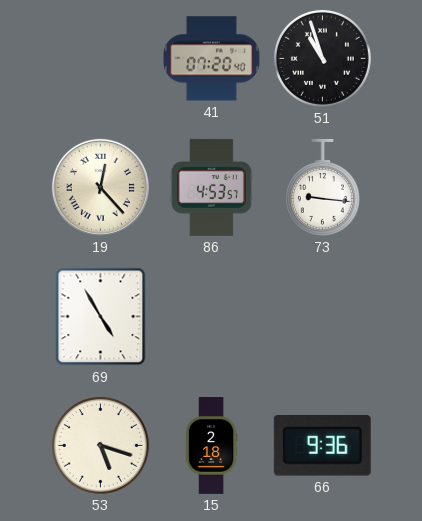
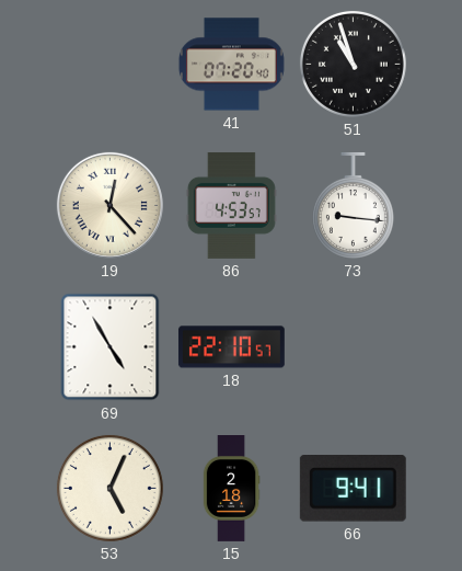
18: none -> 22:10 (231, 347)
53: 5:18 -> 5:04 (109, 488)
66: 9:36 -> 9:41 (353, 489)
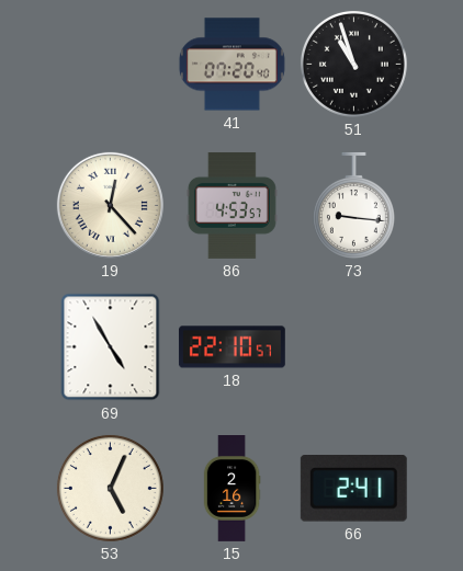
15: 2:18 -> 2:16 (231, 489)
66: 9:41 -> 2:41 (353, 489)
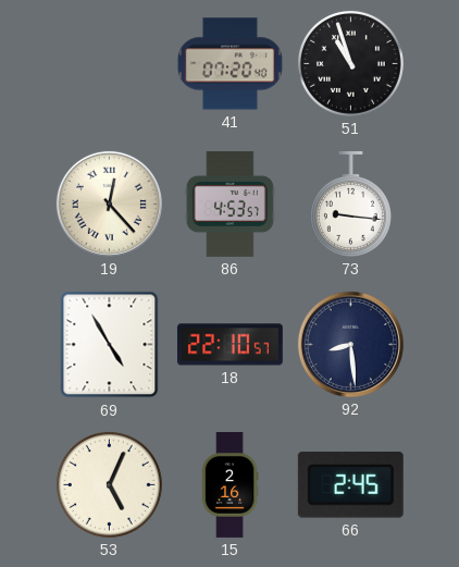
92: none -> 8:29 (350, 344)
66: 2:41 -> 2:45 (350, 485)
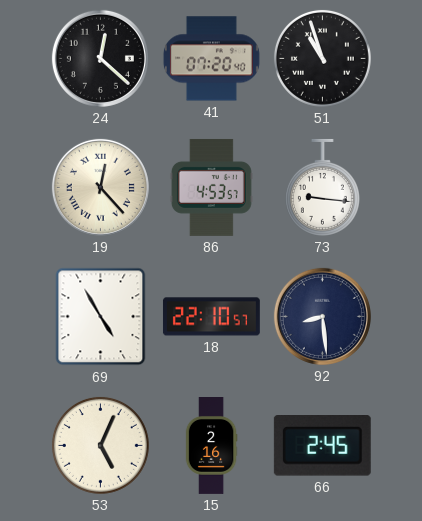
24: none -> 12:22 (100, 58)
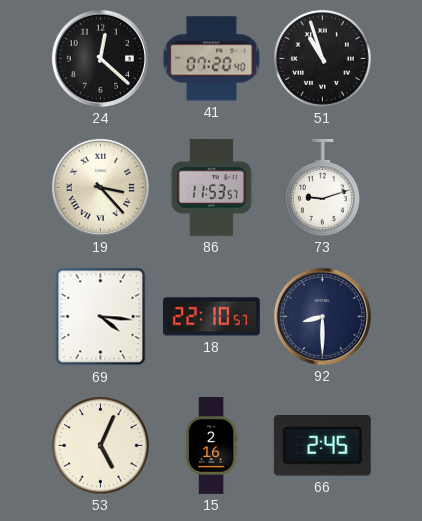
19: 12:23 -> 3:23 (100, 187)
86: 4:53 -> 11:53 (211, 187)
73: 9:16 -> 9:12 (322, 187)
69: 4:55 -> 4:16 (101, 317)
92: 8:29 -> 8:30 (322, 316)
